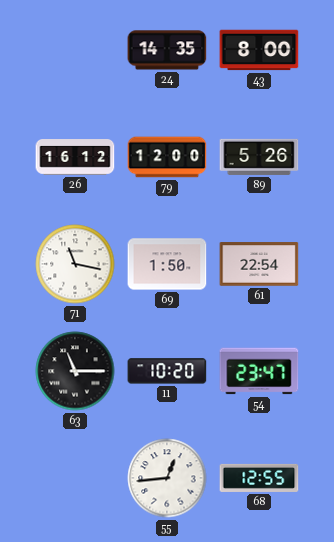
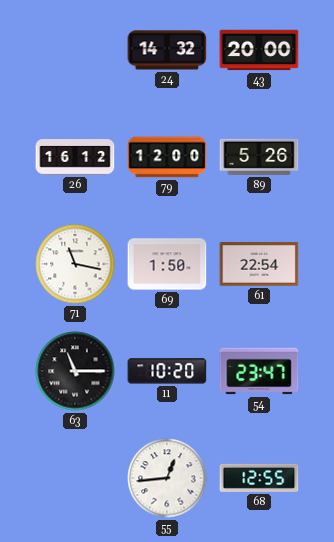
24: 14:35 -> 14:32 (167, 50)
43: 8:00 -> 20:00 (259, 50)
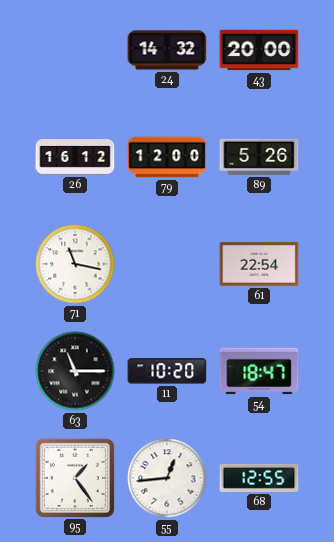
69: 1:50 -> none (167, 264)
54: 23:47 -> 18:47 (259, 371)
95: none -> 1:24 (74, 477)
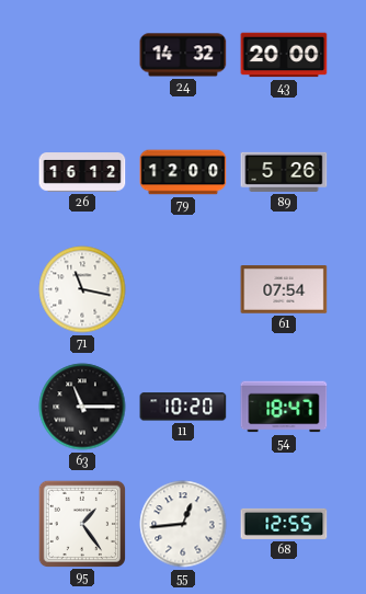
61: 22:54 -> 07:54 (284, 289)
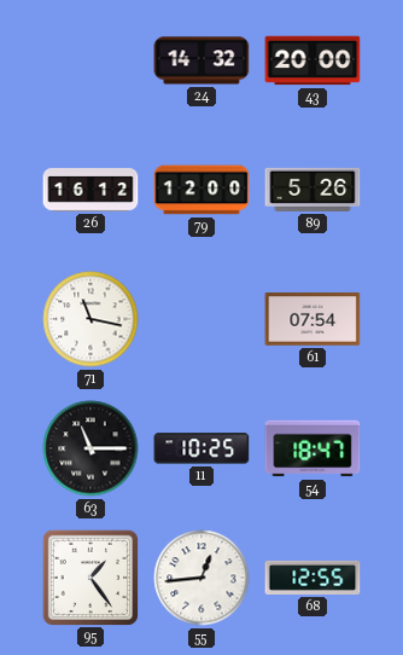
11: 10:20 -> 10:25 (201, 448)
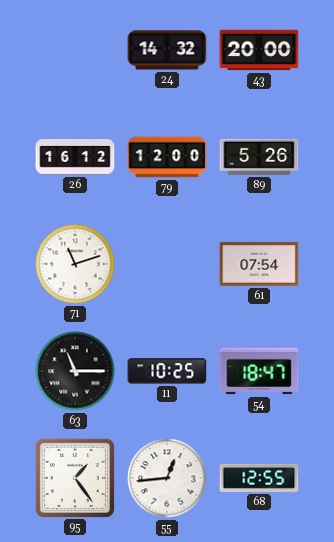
71: 11:17 -> 11:12 (75, 264)
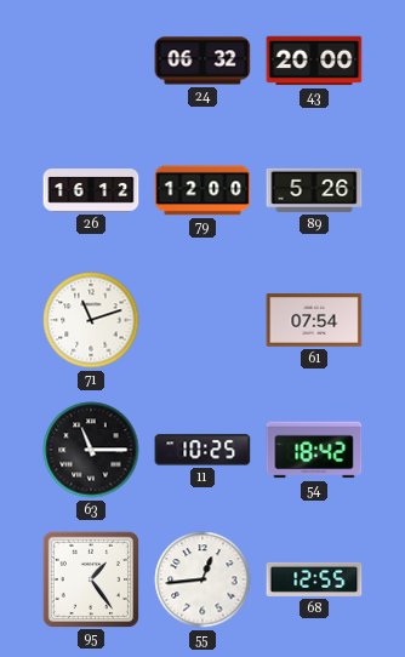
24: 14:32 -> 06:32 (202, 61)
54: 18:47 -> 18:42 (314, 450)
